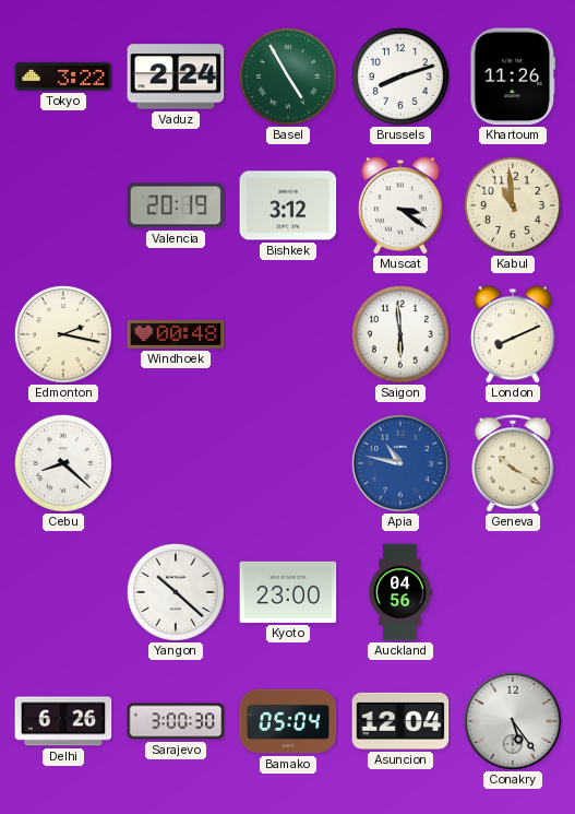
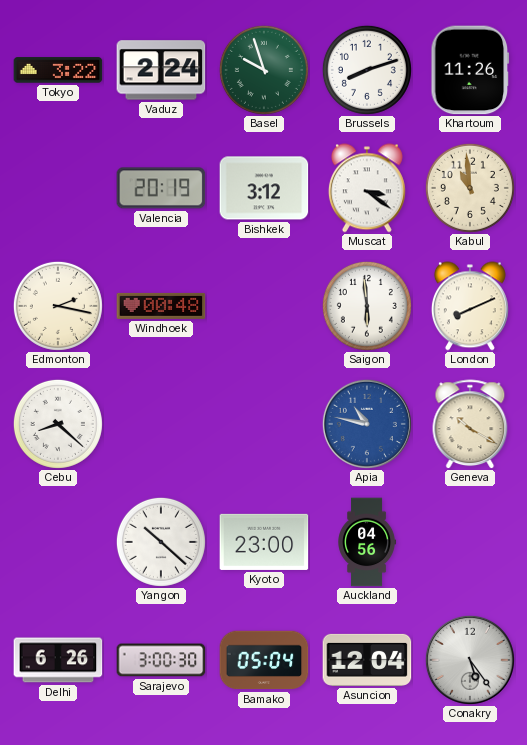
Basel: 4:55 -> 9:57 (264, 70)
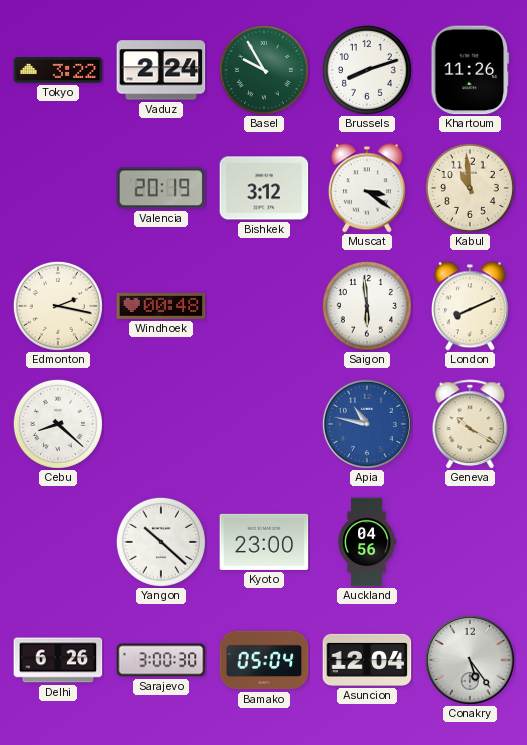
Basel: 9:57 -> 9:55 (264, 70)
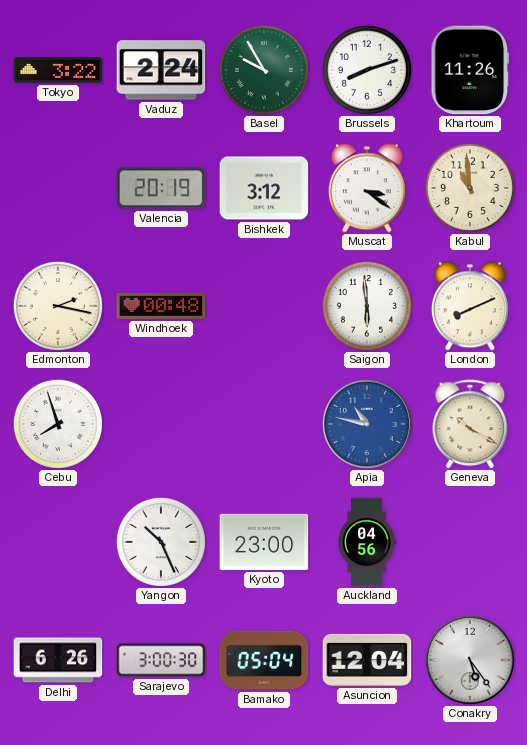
Cebu: 8:22 -> 7:57 (58, 424)
Yangon: 10:22 -> 10:26 (161, 542)
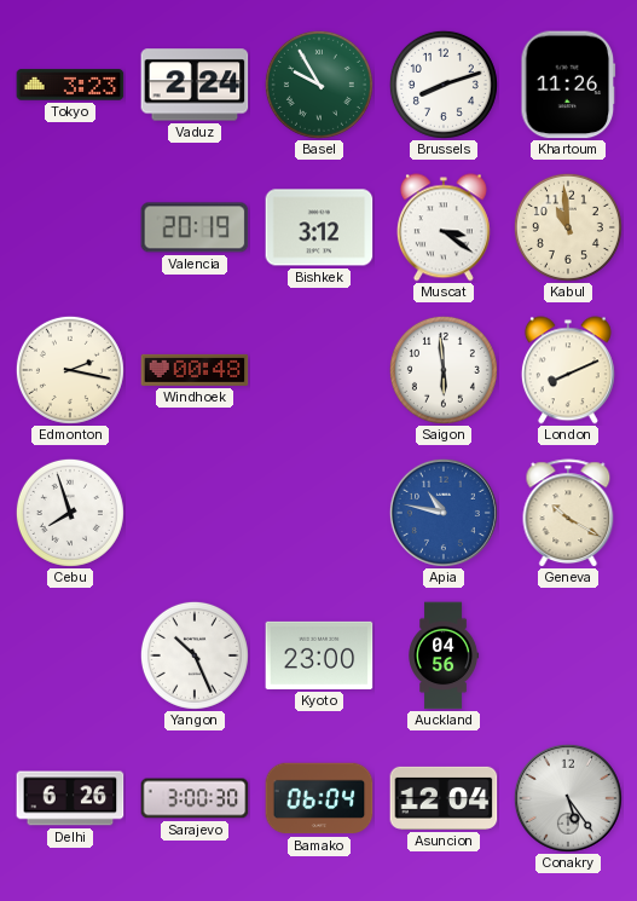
Tokyo: 3:22 -> 3:23 (70, 85)
Bamako: 05:04 -> 06:04 (319, 798)
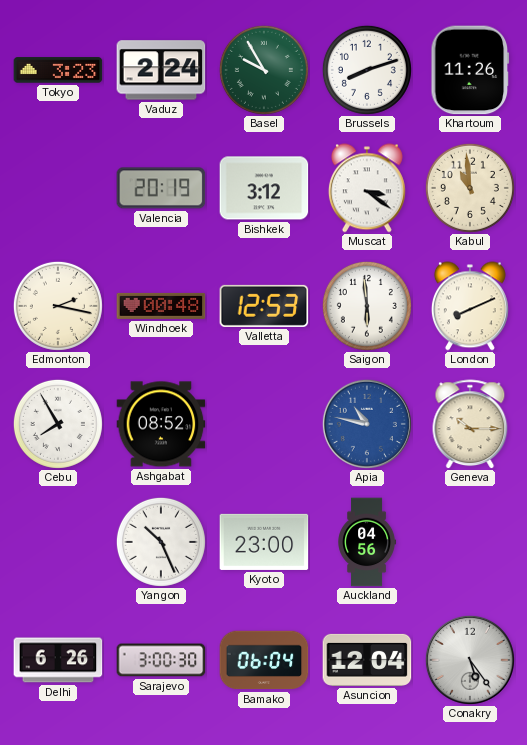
Valletta: none -> 12:53 (264, 306)
Cebu: 7:57 -> 7:55 (58, 424)
Ashgabat: none -> 08:52 (161, 424)
Geneva: 10:20 -> 10:15 (470, 424)
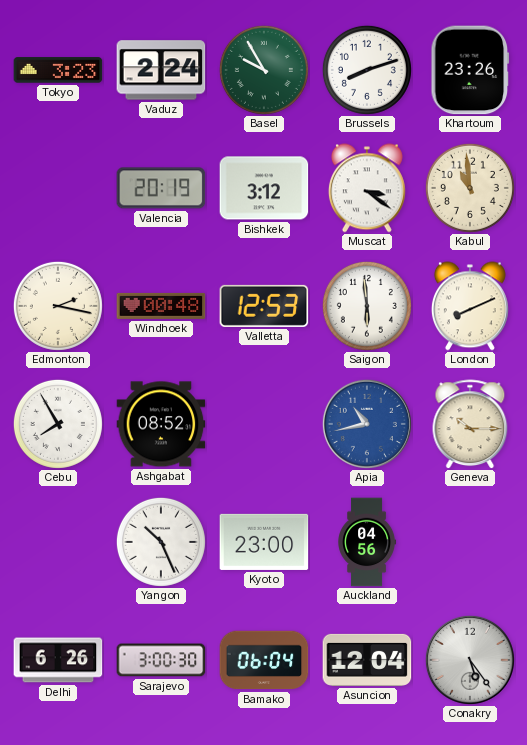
Khartoum: 11:26 -> 23:26 (470, 70)
Apia: 10:47 -> 10:43 (367, 424)
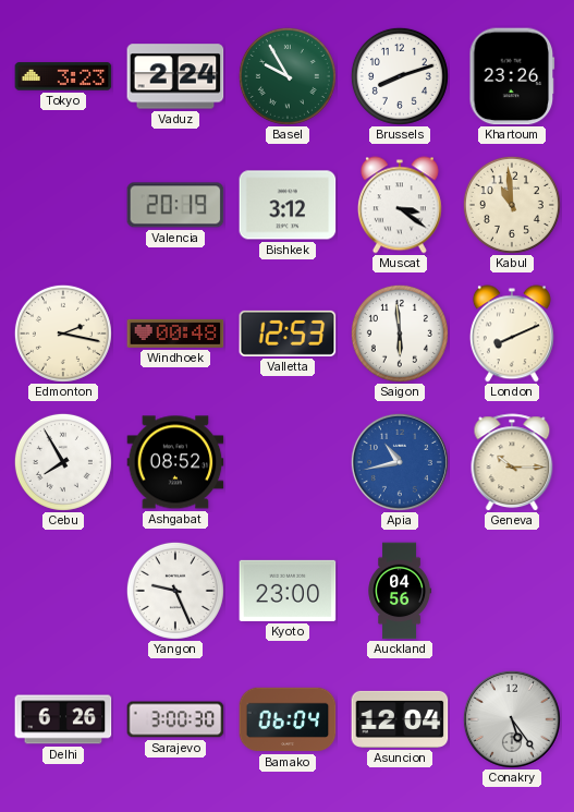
Yangon: 10:26 -> 9:26 (175, 591)
